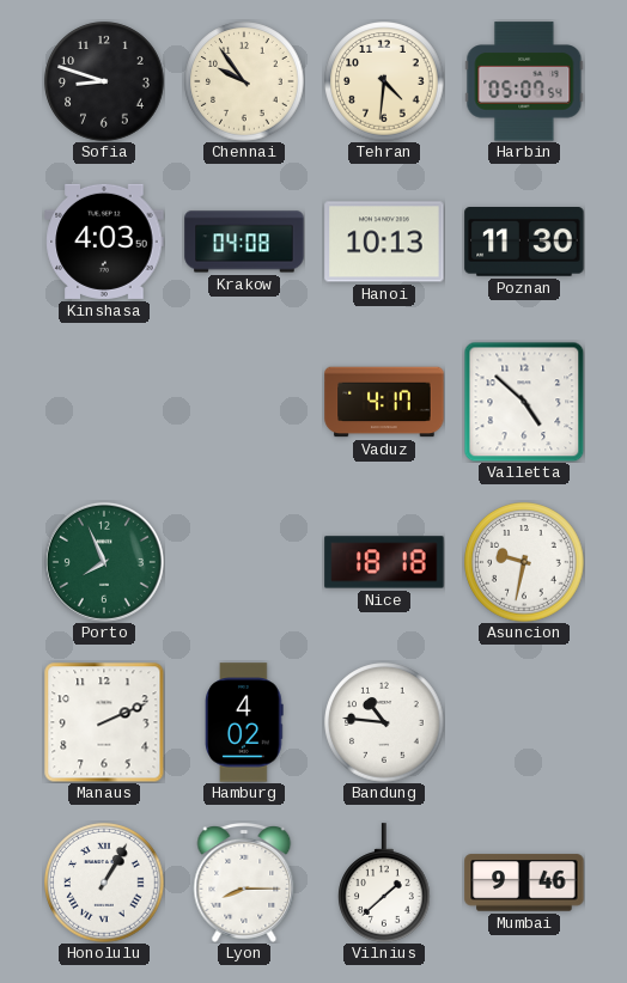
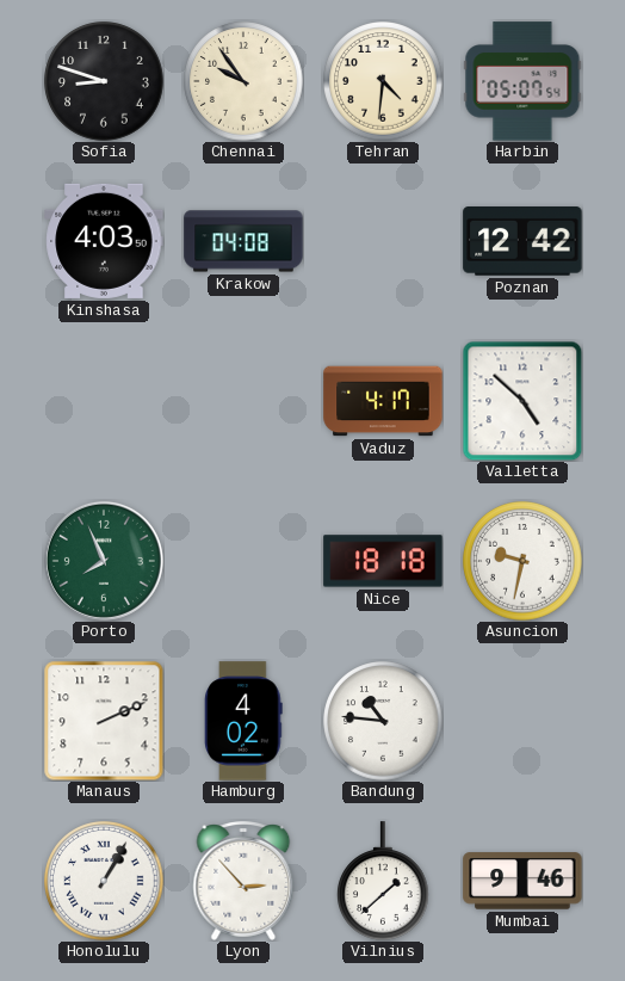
Hanoi: 10:13 -> none (384, 242)
Poznan: 11:30 -> 12:42 (522, 242)
Lyon: 8:15 -> 2:53 (243, 882)
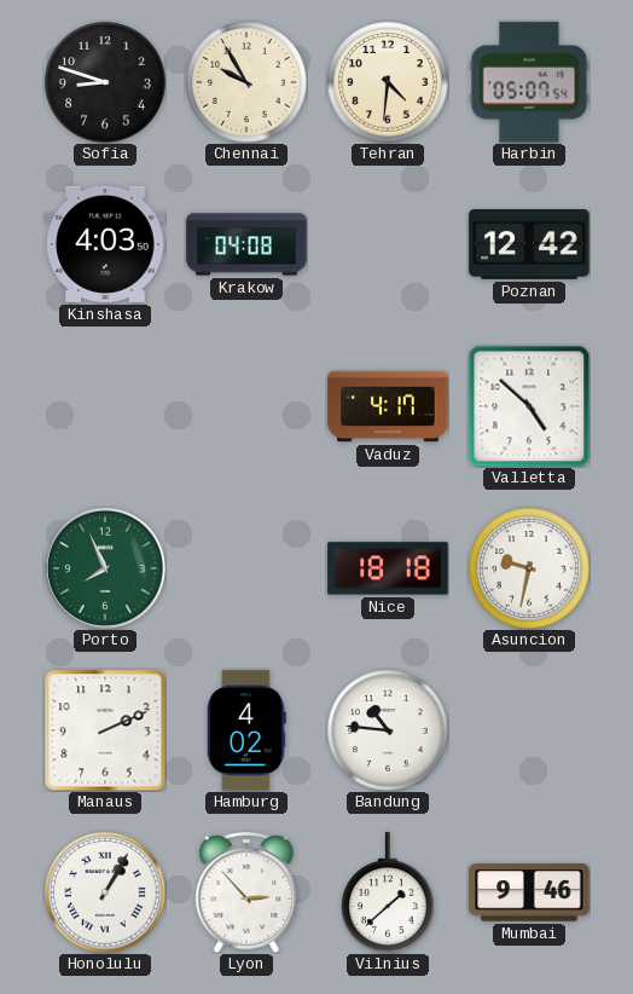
Chennai: 9:54 -> 9:55 (246, 82)
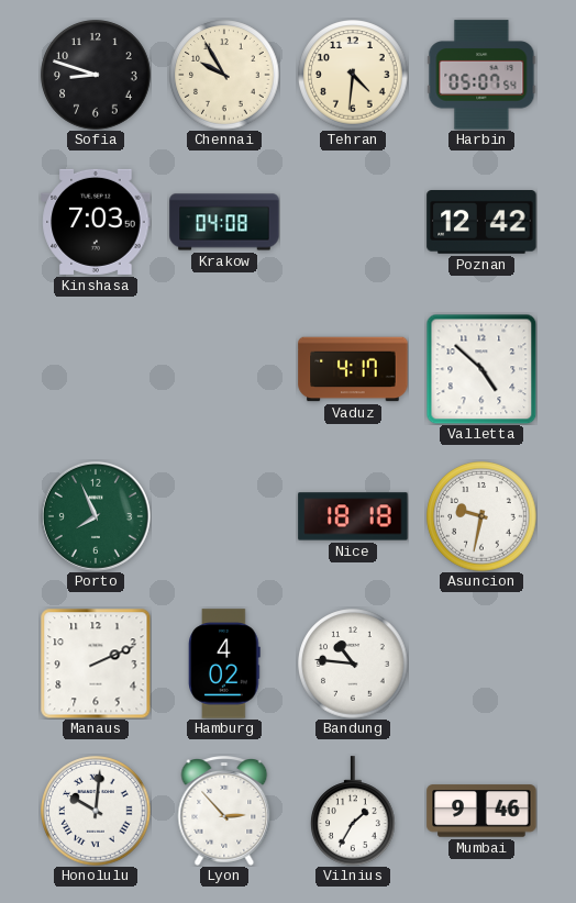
Kinshasa: 4:03 -> 7:03 (96, 222)
Honolulu: 1:05 -> 10:01 (96, 811)
Vilnius: 1:38 -> 1:35 (354, 811)
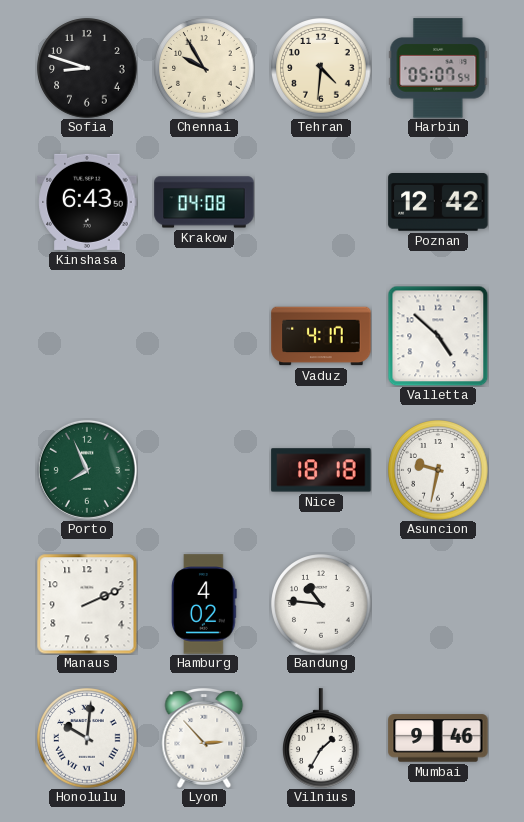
Kinshasa: 7:03 -> 6:43 (87, 202)
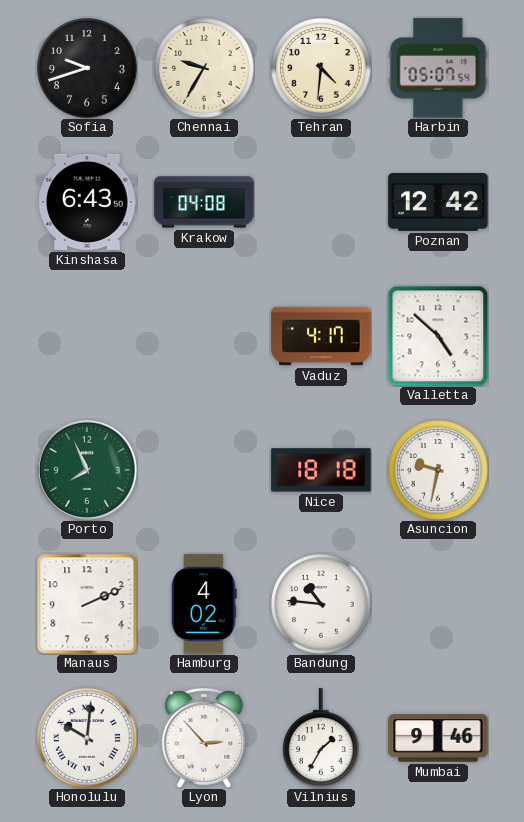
Sofia: 8:48 -> 9:42 (87, 68)
Chennai: 9:55 -> 9:35 (204, 68)
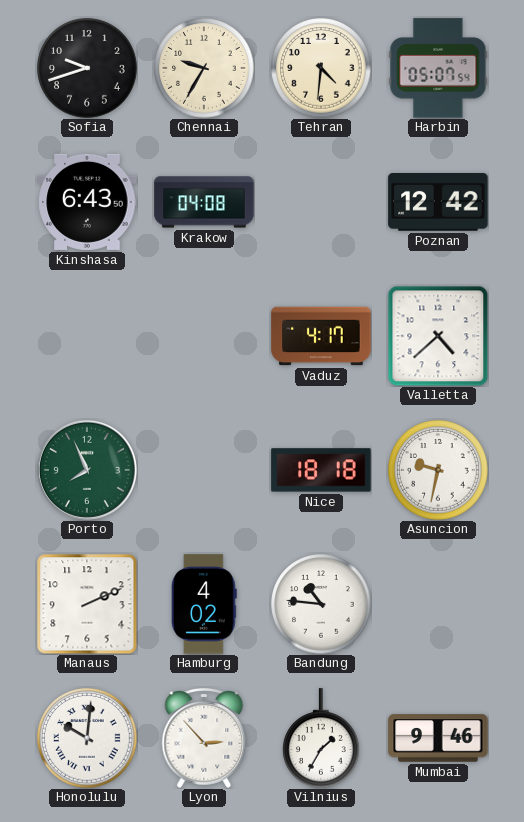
Valletta: 4:52 -> 4:38 (438, 336)
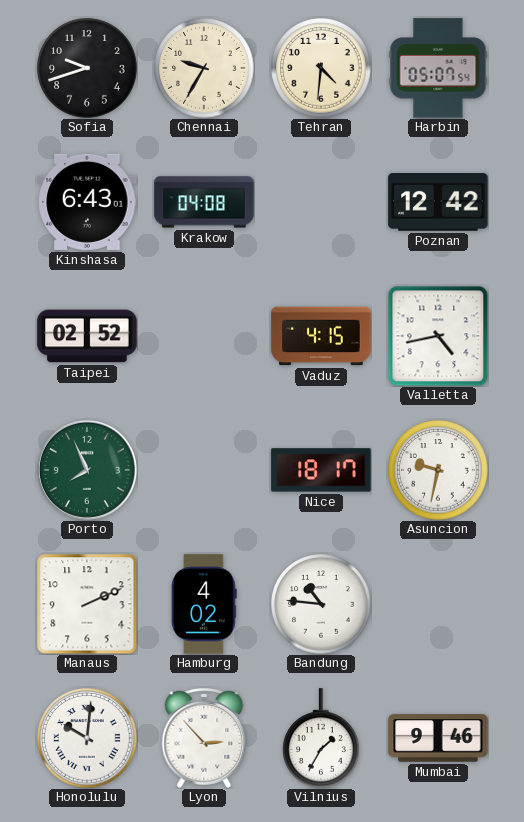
Kinshasa: 6:43:50 -> 6:43:01 (87, 202)
Taipei: none -> 02:52 (87, 336)
Vaduz: 4:17 -> 4:15 (321, 336)
Valletta: 4:38 -> 4:43 (438, 336)
Nice: 18:18 -> 18:17 (321, 470)
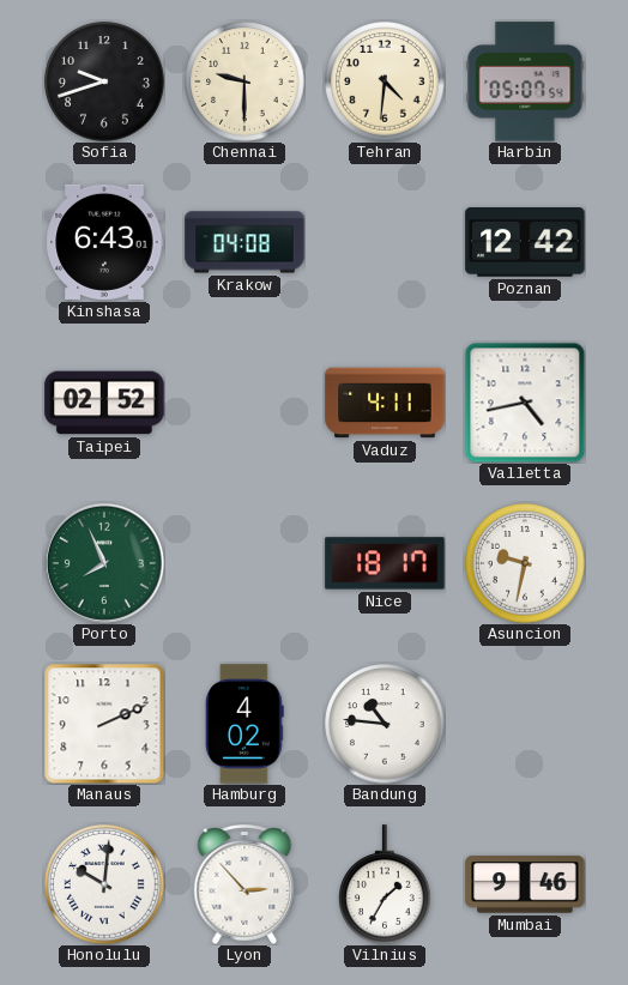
Chennai: 9:35 -> 9:30 (244, 81)
Vaduz: 4:15 -> 4:11 (385, 403)
